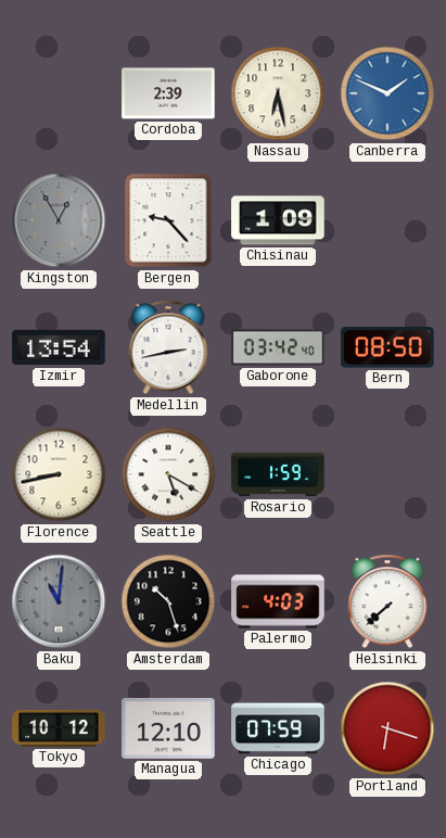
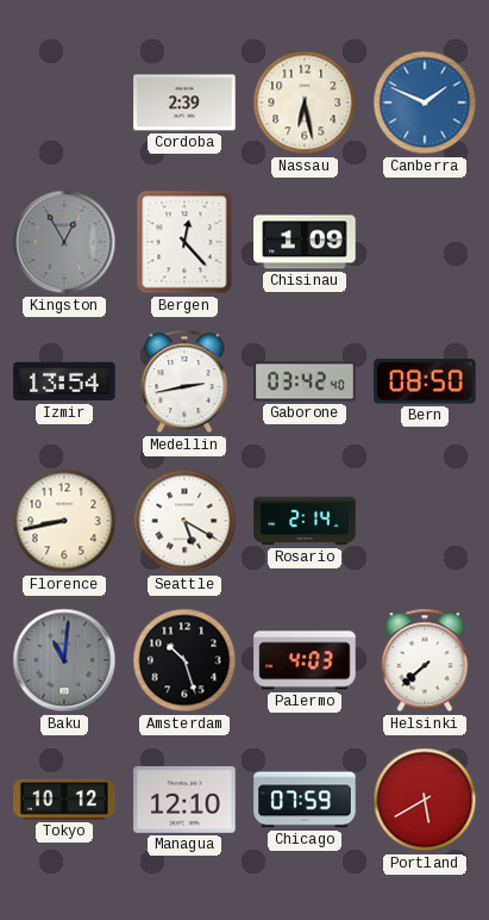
Bergen: 9:23 -> 12:23 (184, 242)
Rosario: 1:59 -> 2:14 (305, 521)
Portland: 6:18 -> 5:40 (425, 800)
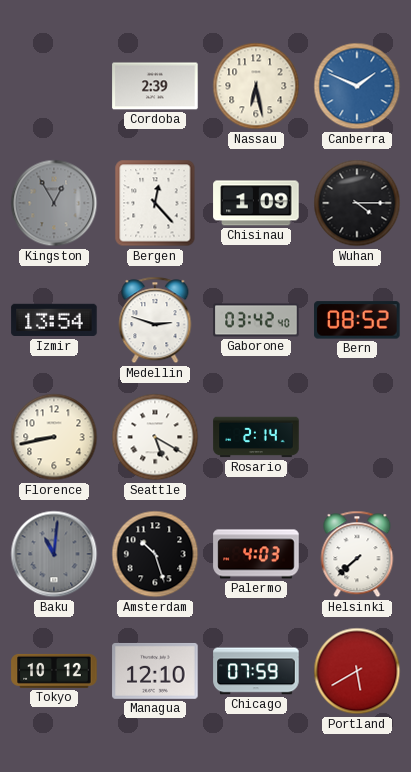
Wuhan: none -> 4:15 (357, 203)
Medellin: 2:43 -> 2:48 (155, 320)
Bern: 08:50 -> 08:52 (357, 320)
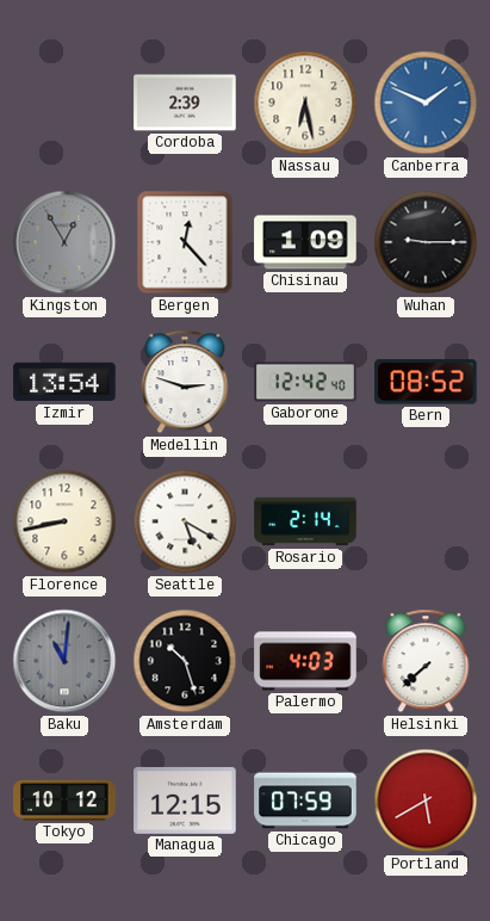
Wuhan: 4:15 -> 9:15 (426, 242)
Gaborone: 03:42 -> 12:42 (305, 382)
Managua: 12:10 -> 12:15 (185, 801)
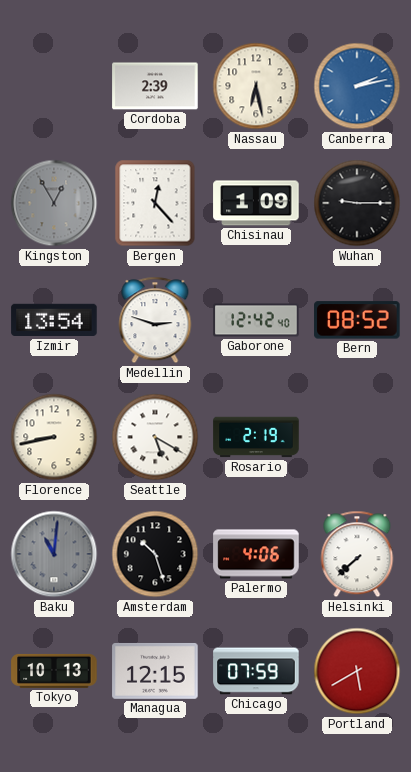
Canberra: 1:49 -> 2:13 (357, 86)
Rosario: 2:14 -> 2:19 (256, 437)
Palermo: 4:03 -> 4:06 (256, 554)
Tokyo: 10:12 -> 10:13 (54, 671)
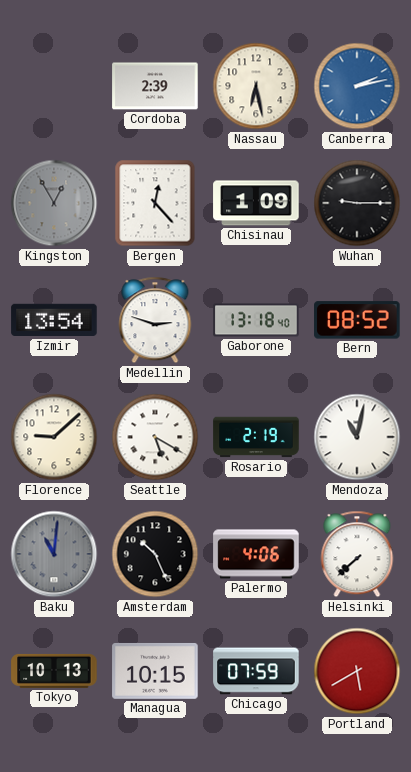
Gaborone: 12:42 -> 13:18 (256, 320)
Florence: 8:43 -> 9:08 (54, 437)
Mendoza: none -> 11:02 (357, 437)
Amsterdam: 10:27 -> 10:26 (155, 554)
Managua: 12:15 -> 10:15 (155, 671)
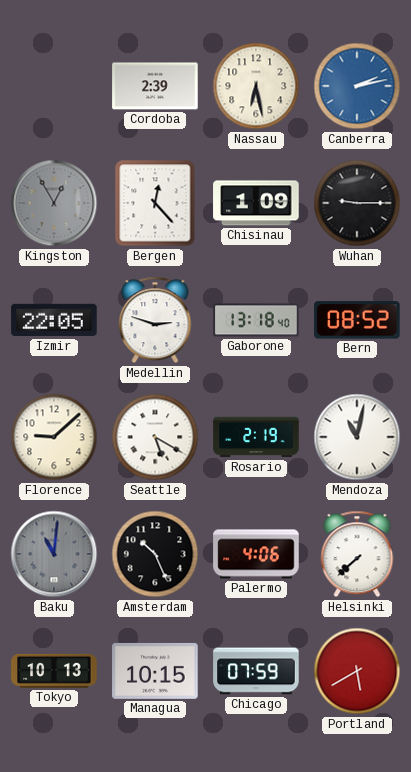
Izmir: 13:54 -> 22:05 (54, 320)
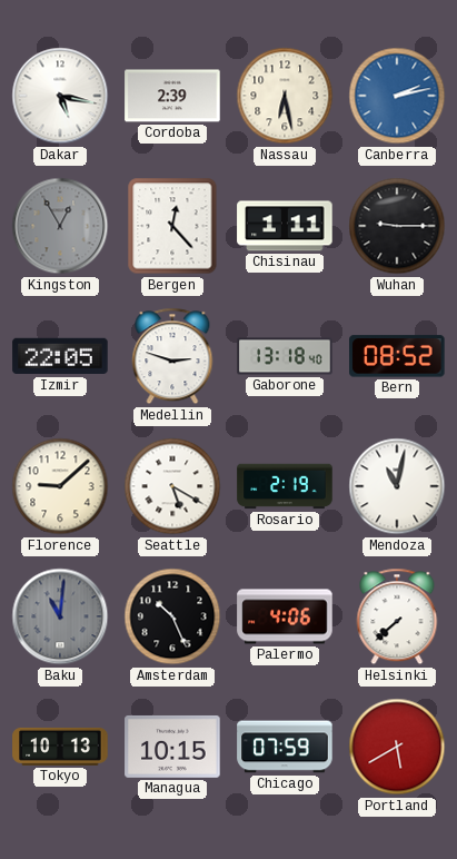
Dakar: none -> 5:17 (60, 96)
Chisinau: 1:09 -> 1:11 (285, 226)
